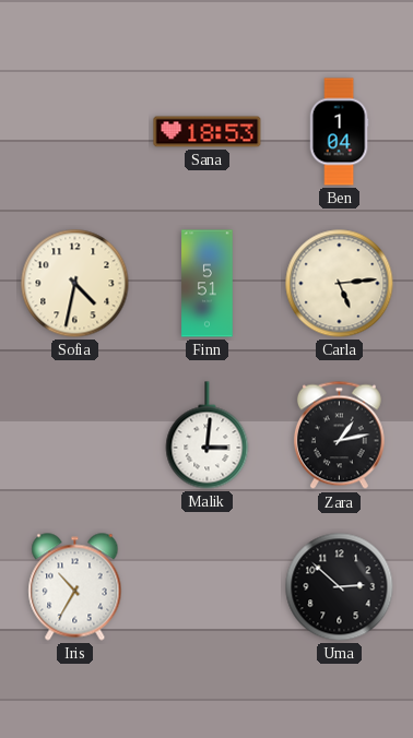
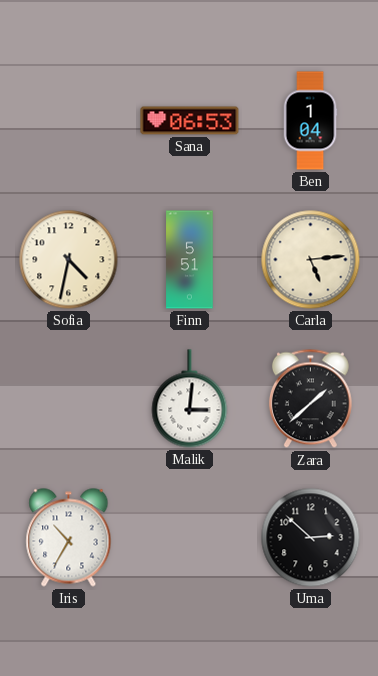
Sana: 18:53 -> 06:53 (190, 121)
Zara: 1:13 -> 1:38 (310, 399)
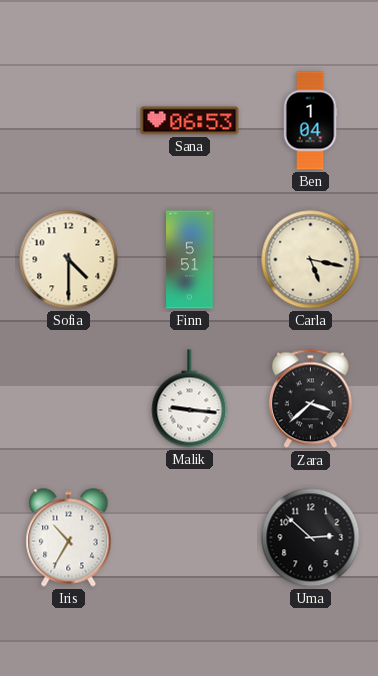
Sofia: 4:32 -> 4:30 (69, 260)
Carla: 5:14 -> 5:17 (311, 260)
Malik: 3:01 -> 9:16 (190, 399)
Zara: 1:38 -> 3:38 (310, 399)
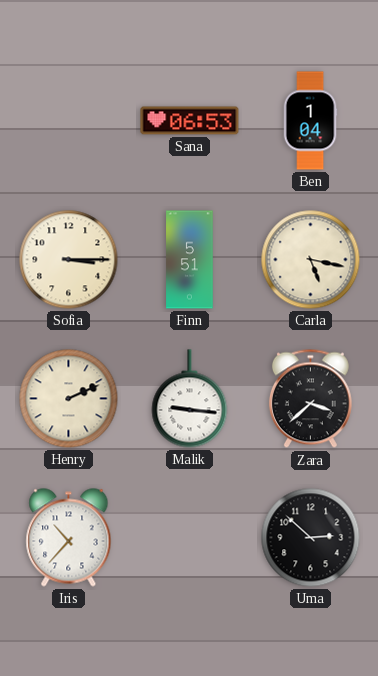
Sofia: 4:30 -> 3:15 (69, 260)
Henry: none -> 2:11 (69, 399)
Iris: 10:35 -> 10:37 (69, 538)
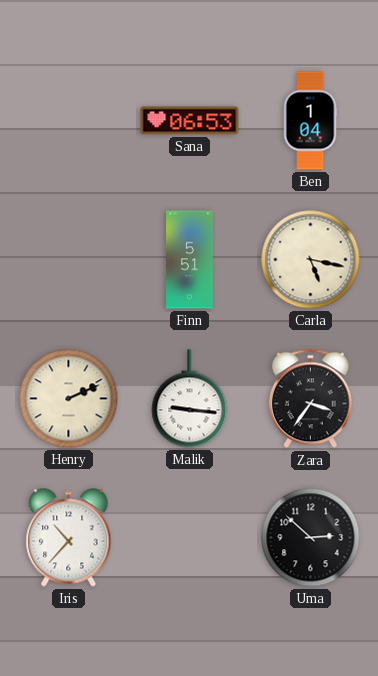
Sofia: 3:15 -> none (69, 260)
Zara: 3:38 -> 3:36 (310, 399)
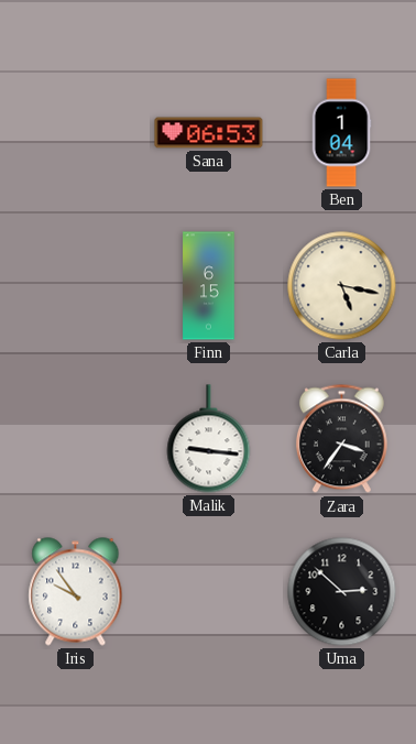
Finn: 5:51 -> 6:15 (209, 286)
Henry: 2:11 -> none (69, 399)
Iris: 10:37 -> 9:54 (76, 592)
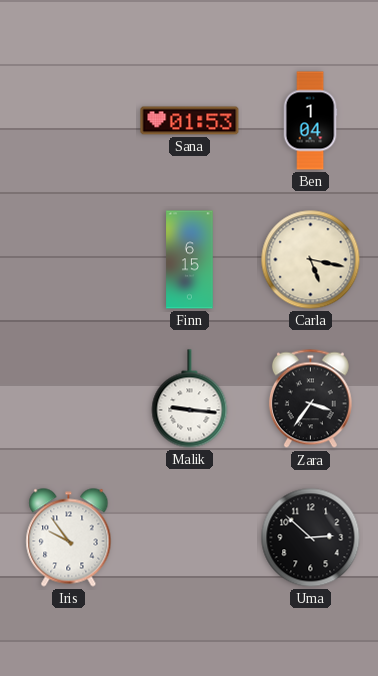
Sana: 06:53 -> 01:53 (190, 121)
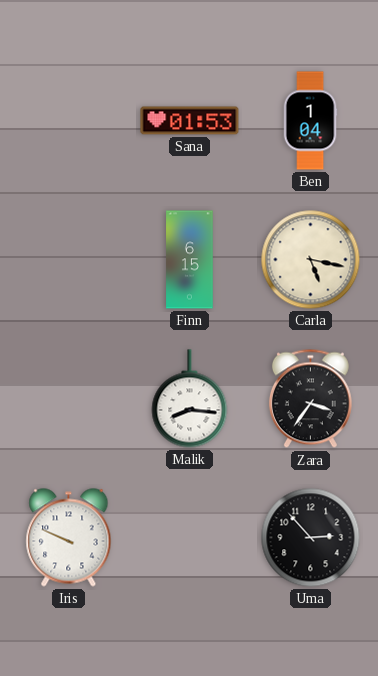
Malik: 9:16 -> 8:16 (190, 399)
Iris: 9:54 -> 9:49 (69, 538)
Uma: 2:52 -> 2:53 (311, 538)
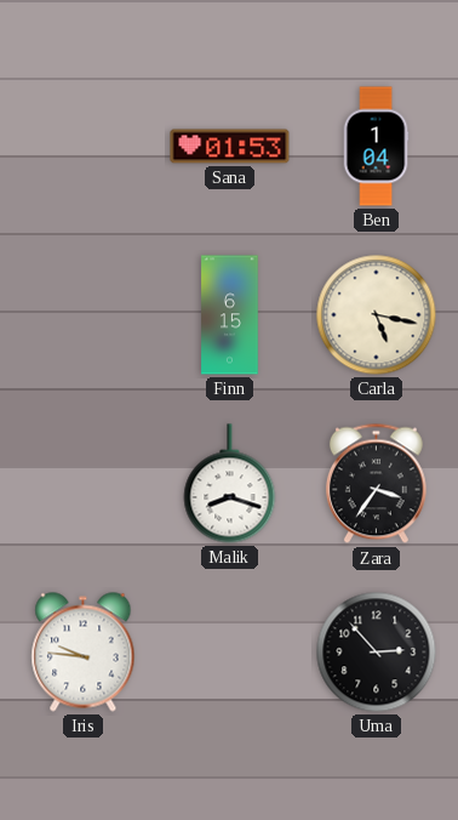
Malik: 8:16 -> 8:18 (230, 484)
Iris: 9:49 -> 9:46 (84, 653)
